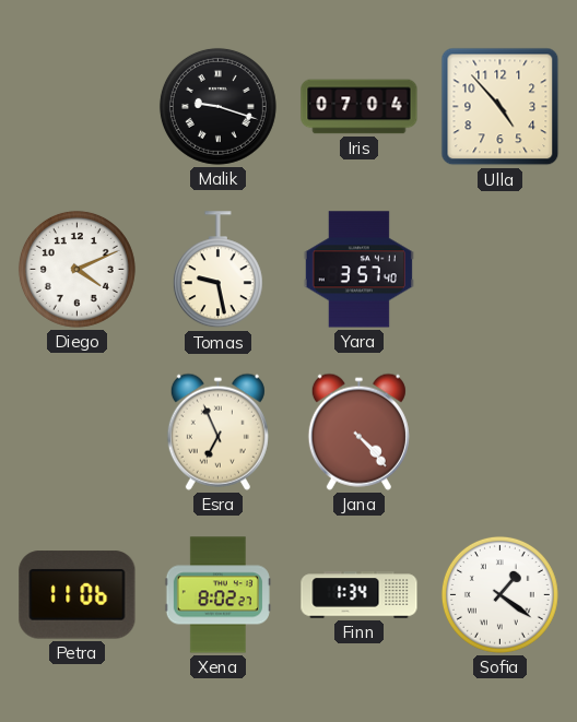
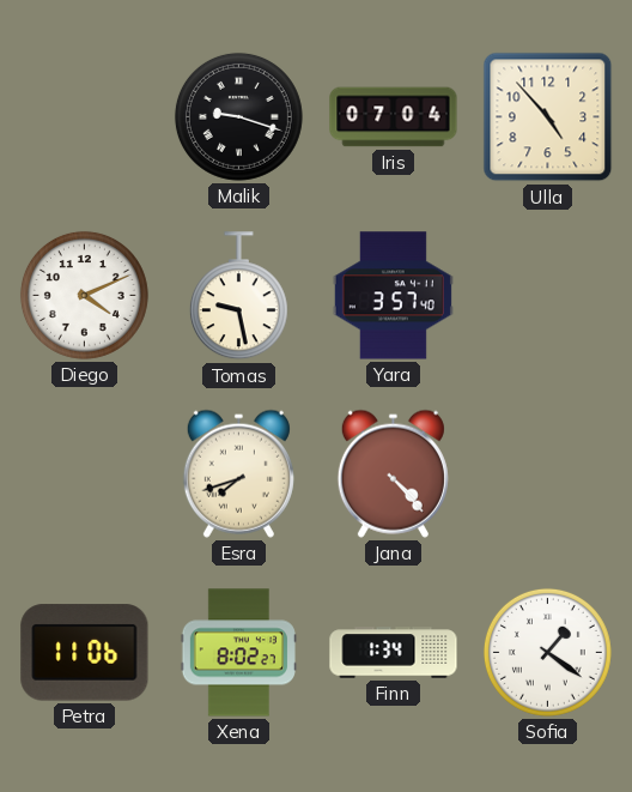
Esra: 6:56 -> 7:42 (238, 473)
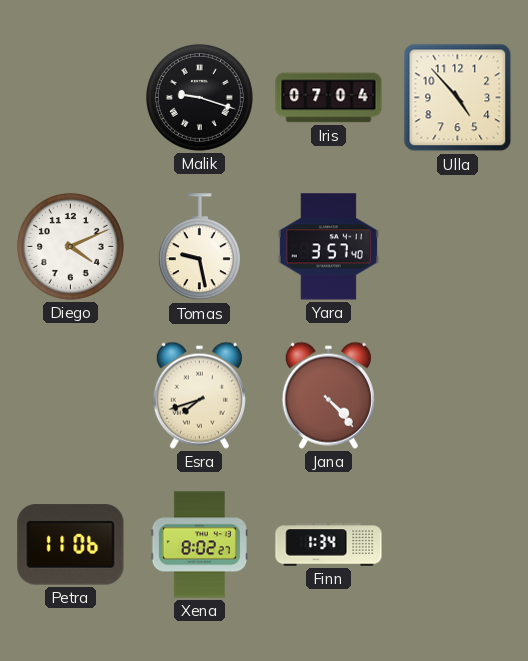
Sofia: 1:21 -> none (547, 652)
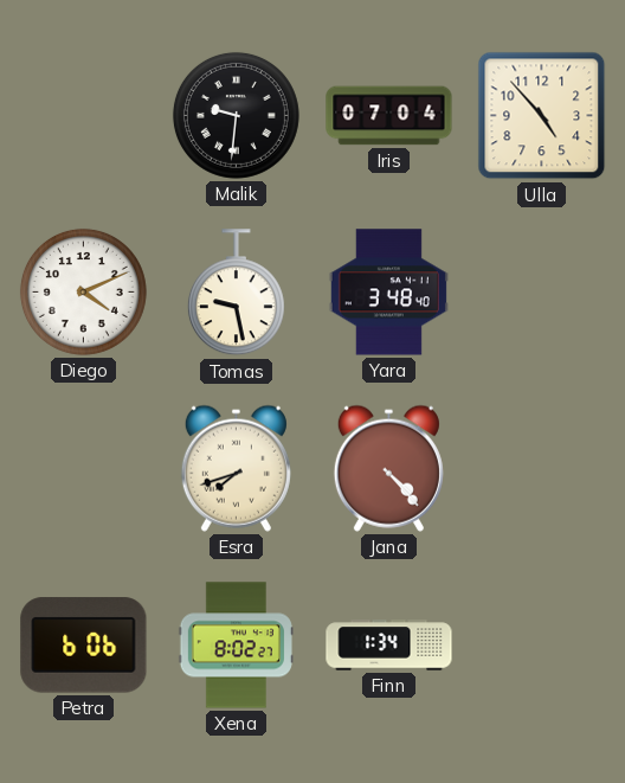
Malik: 9:18 -> 9:31 (236, 115)
Yara: 3:57 -> 3:48 (388, 293)
Petra: 11:06 -> 6:06 (84, 646)
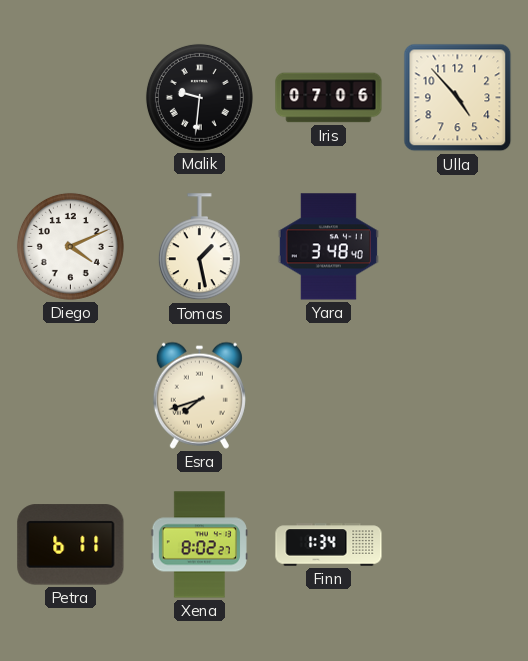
Iris: 07:04 -> 07:06 (329, 98)
Tomas: 9:28 -> 1:28 (199, 247)
Jana: 4:23 -> none (388, 468)
Petra: 6:06 -> 6:11 (71, 545)
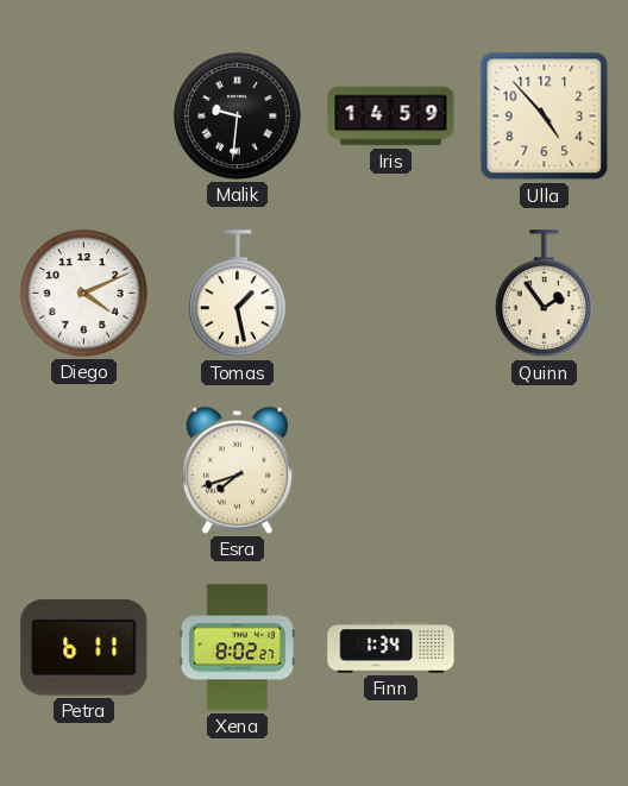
Iris: 07:06 -> 14:59 (391, 117)
Yara: 3:48 -> none (328, 247)
Quinn: none -> 1:54 (544, 294)
